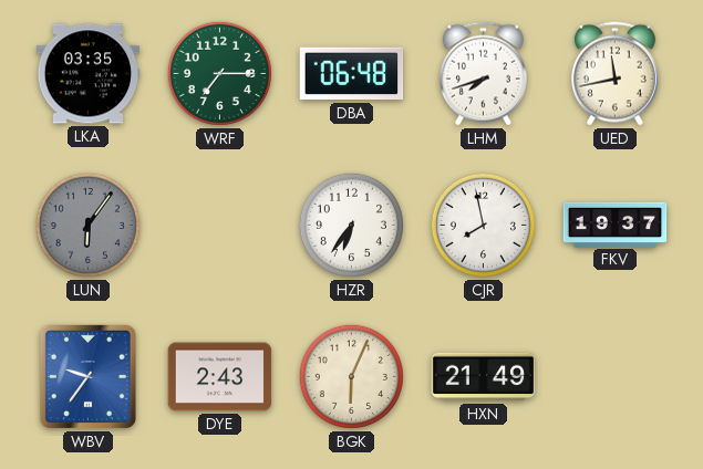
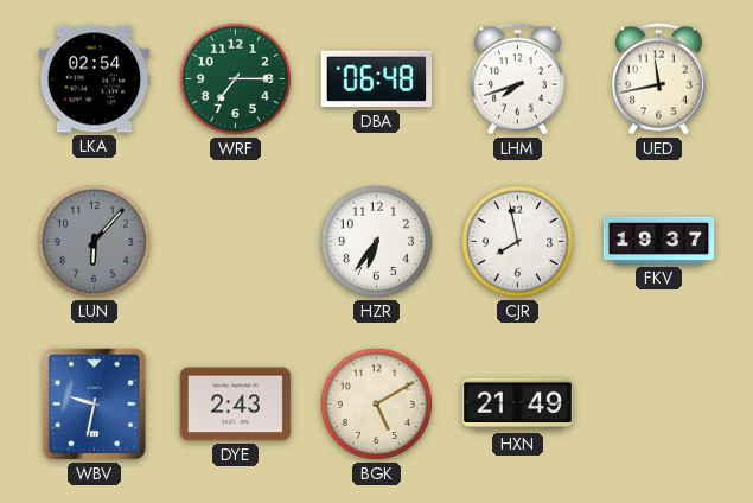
LKA: 03:35 -> 02:54 (95, 79)
LUN: 6:06 -> 6:07 (94, 241)
WBV: 9:36 -> 9:32 (94, 403)
BGK: 6:04 -> 5:10 (376, 403)
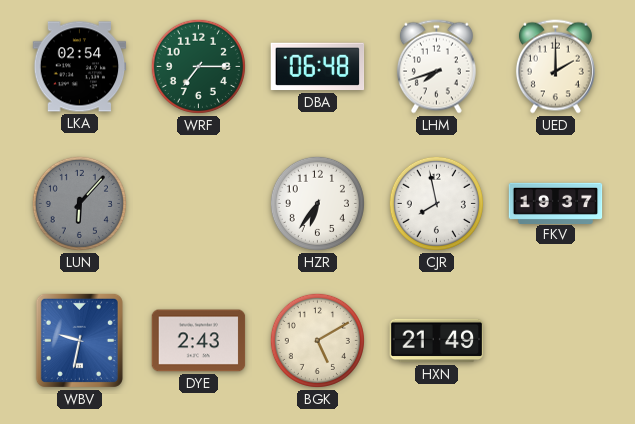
UED: 11:43 -> 2:00 (555, 67)
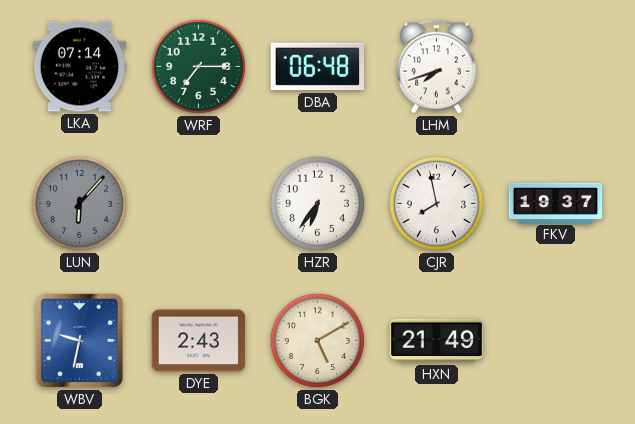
LKA: 02:54 -> 07:14 (80, 67)
UED: 2:00 -> none (555, 67)
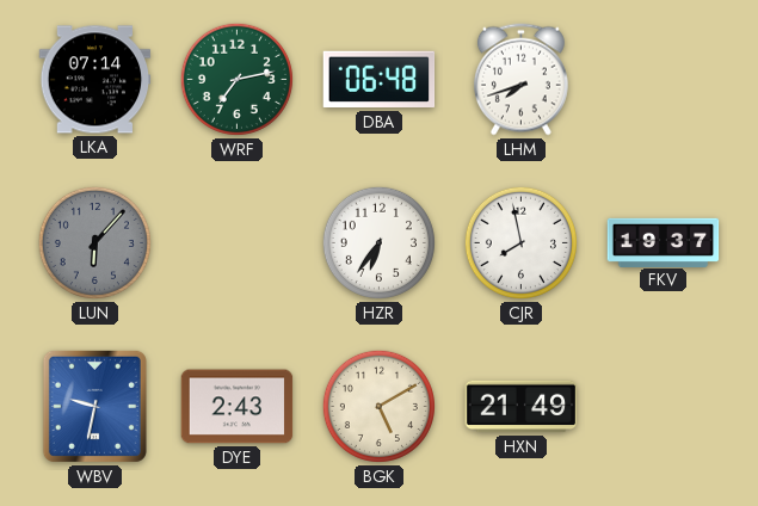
WRF: 7:15 -> 7:13 (236, 79)
